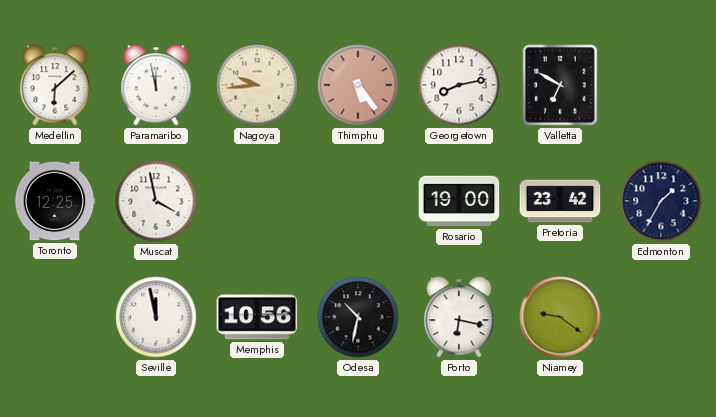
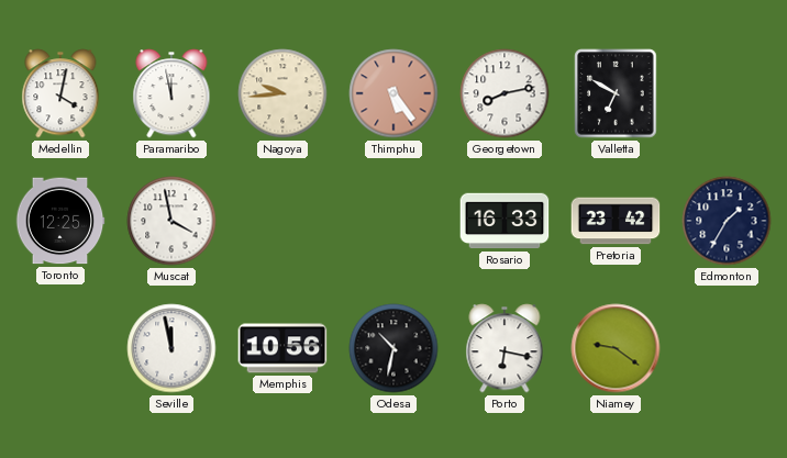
Medellin: 6:08 -> 4:02 (60, 93)
Rosario: 19:00 -> 16:33 (505, 221)
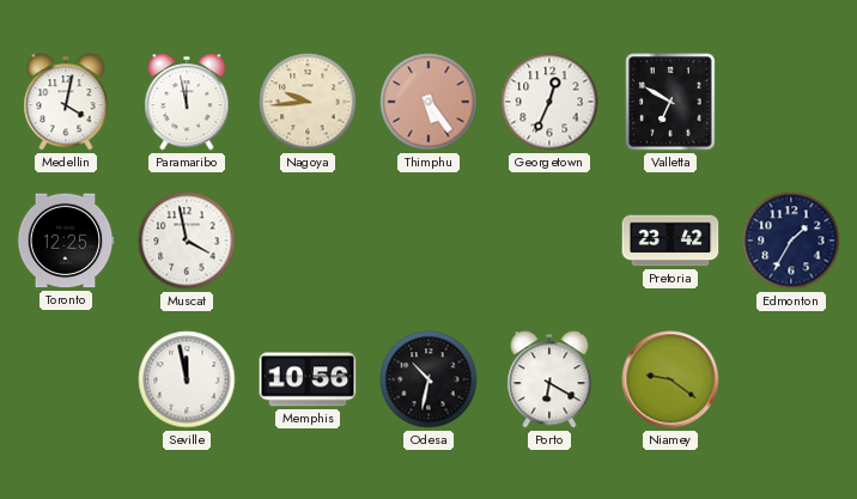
Georgetown: 8:13 -> 12:34 (549, 102)
Rosario: 16:33 -> none (505, 221)
Porto: 6:17 -> 6:20 (549, 379)
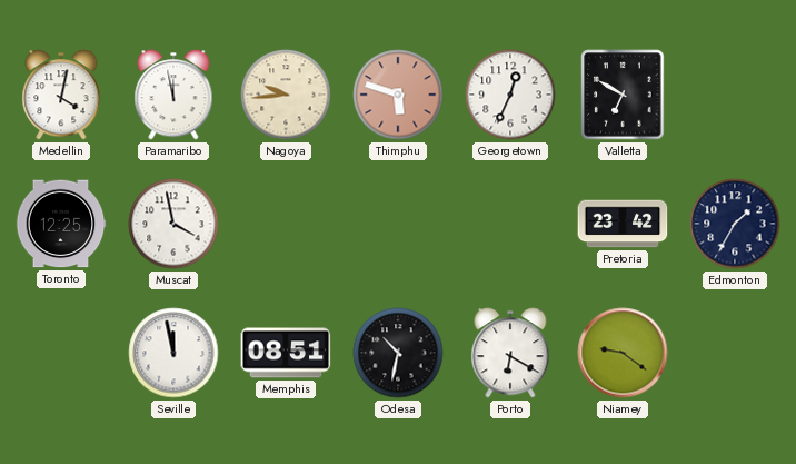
Thimphu: 5:24 -> 5:48 (398, 95)
Memphis: 10:56 -> 08:51 (286, 353)
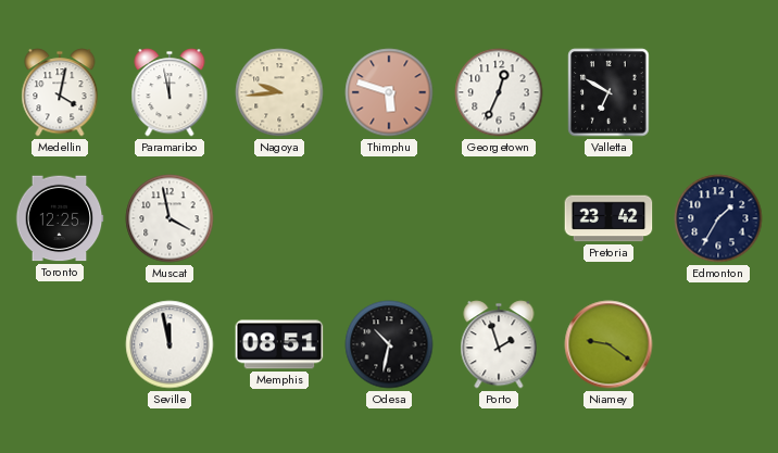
Porto: 6:20 -> 1:57 (499, 344)
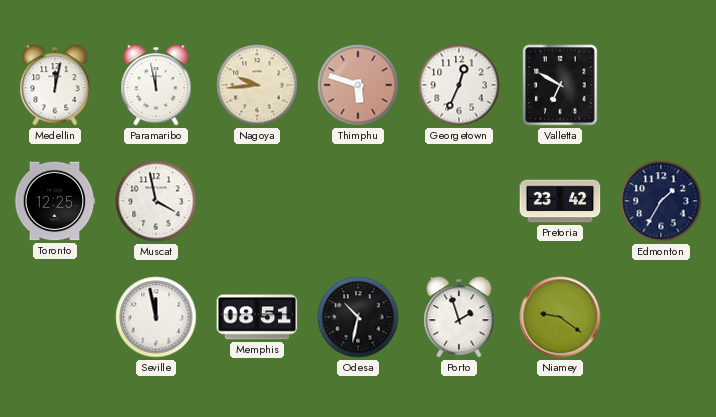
Medellin: 4:02 -> 12:02 (55, 85)
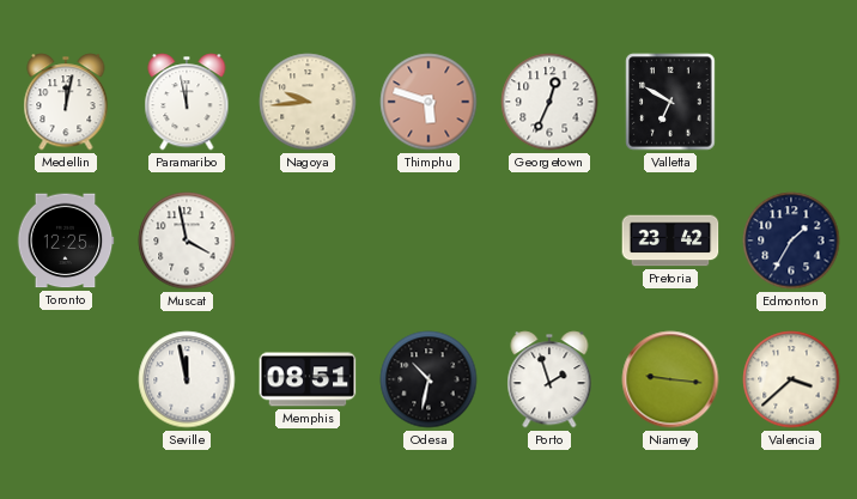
Niamey: 9:21 -> 9:16 (670, 379)
Valencia: none -> 3:38 (791, 379)
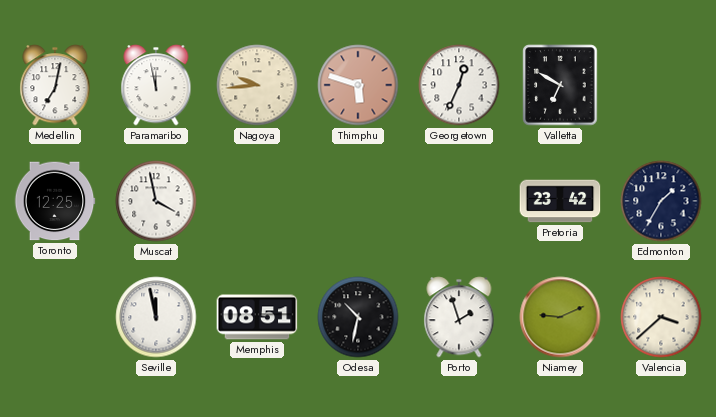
Medellin: 12:02 -> 7:02 (55, 85)
Niamey: 9:16 -> 9:11 (560, 317)
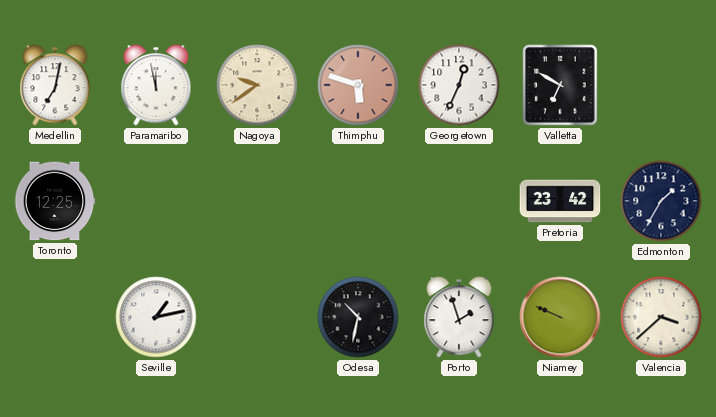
Nagoya: 9:44 -> 9:39 (257, 85)
Muscat: 3:58 -> none (156, 201)
Seville: 11:58 -> 1:13 (156, 317)
Memphis: 08:51 -> none (257, 317)
Niamey: 9:11 -> 9:49 (560, 317)
